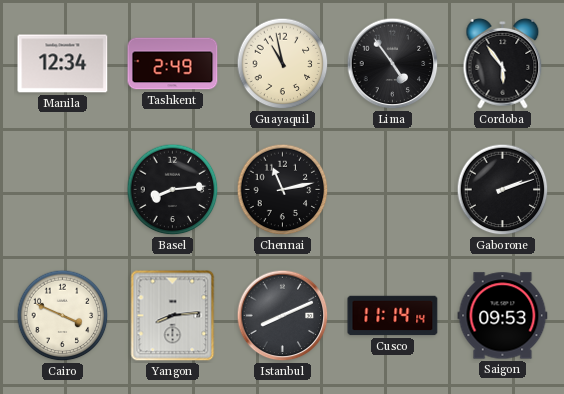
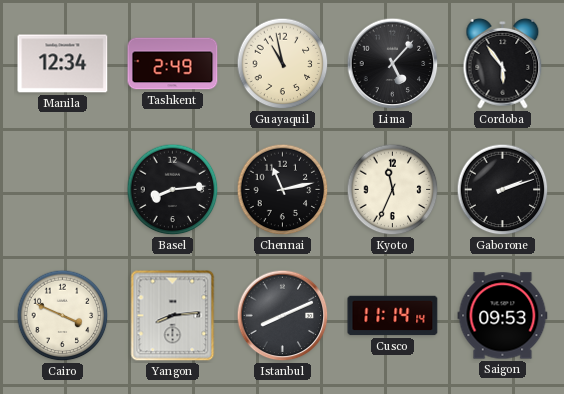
Lima: 4:54 -> 5:07 (393, 64)
Kyoto: none -> 11:34 (393, 190)
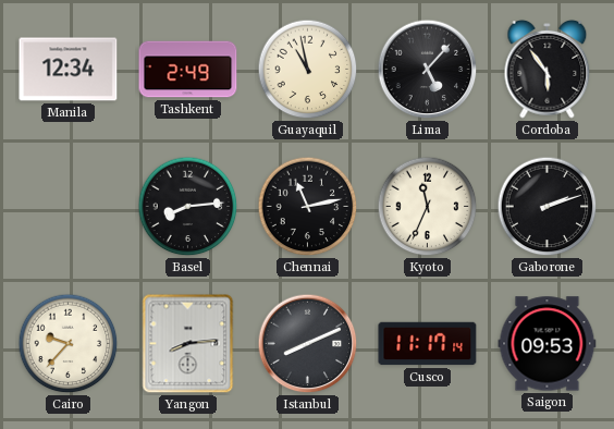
Cairo: 3:49 -> 9:37 (69, 344)
Cusco: 11:14 -> 11:17 (428, 344)
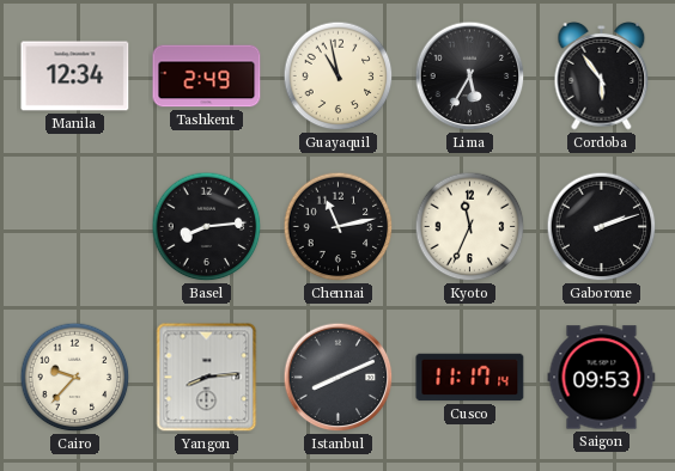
Lima: 5:07 -> 5:35 (470, 77)
